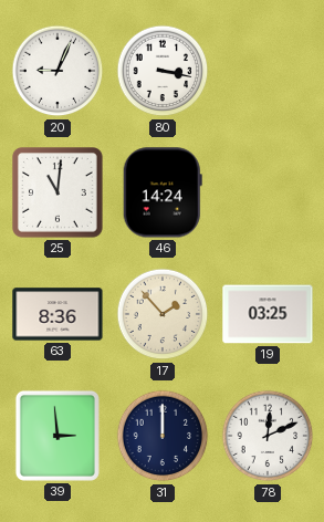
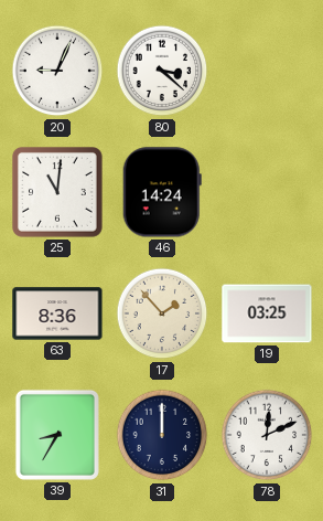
80: 3:17 -> 3:22 (162, 71)
39: 2:59 -> 8:35 (57, 435)
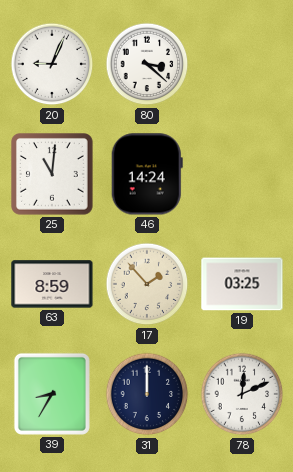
63: 8:36 -> 8:59 (52, 284)
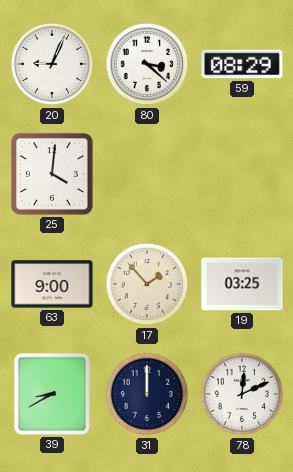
59: none -> 08:29 (242, 64)
25: 11:01 -> 4:01 (53, 175)
46: 14:24 -> none (147, 174)
63: 8:59 -> 9:00 (52, 284)
39: 8:35 -> 8:40 (52, 394)
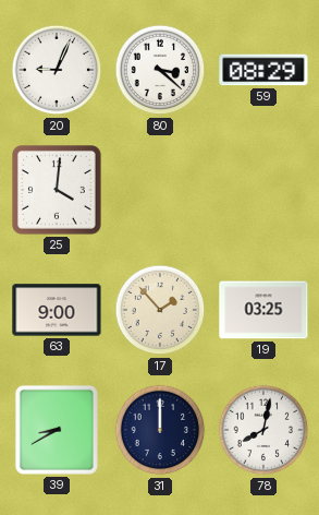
78: 12:11 -> 8:02 (263, 430)
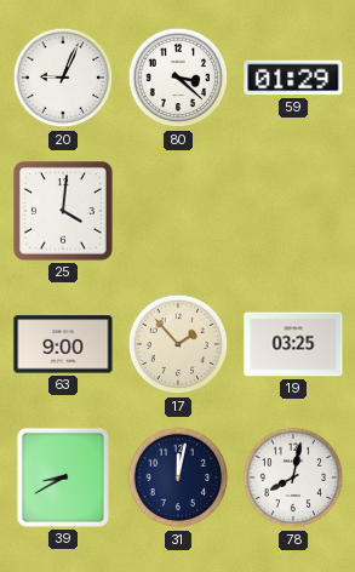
59: 08:29 -> 01:29 (293, 78)
31: 12:00 -> 12:02 (178, 477)
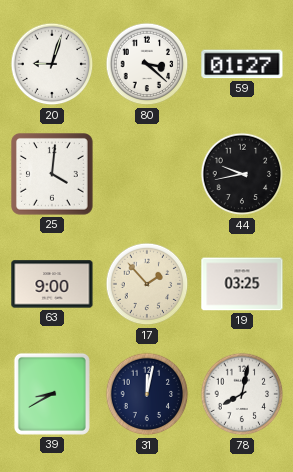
20: 9:04 -> 9:03 (52, 64)
59: 01:29 -> 01:27 (242, 64)
44: none -> 9:43 (242, 174)
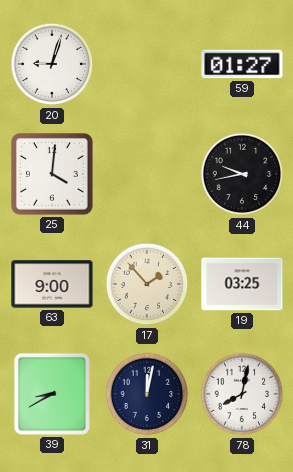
80: 3:22 -> none (147, 64)
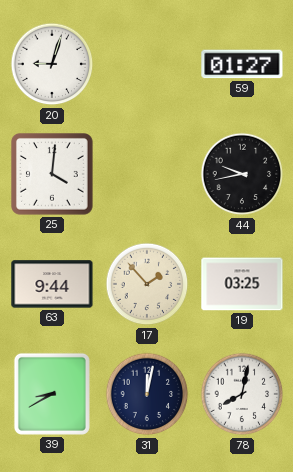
63: 9:00 -> 9:44 (52, 284)
